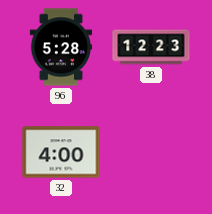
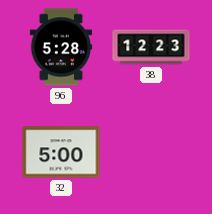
32: 4:00 -> 5:00 (61, 152)
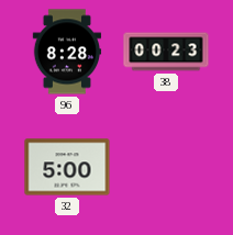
96: 5:28 -> 8:28 (67, 52)
38: 12:23 -> 00:23 (166, 52)
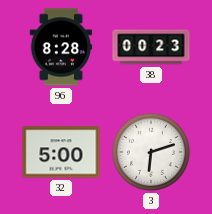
3: none -> 6:12 (151, 152)
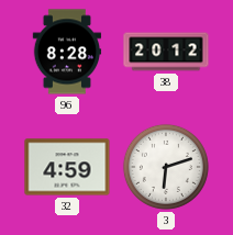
38: 00:23 -> 20:12 (166, 52)
32: 5:00 -> 4:59 (67, 167)
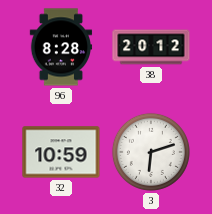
32: 4:59 -> 10:59 (61, 152)
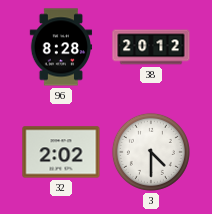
32: 10:59 -> 2:02 (61, 152)
3: 6:12 -> 4:30 (151, 152)
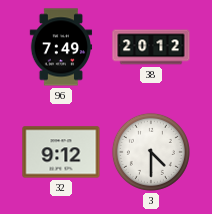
96: 8:28 -> 7:49 (61, 47)
32: 2:02 -> 9:12 (61, 152)
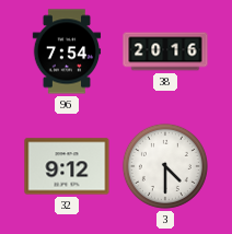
96: 7:49 -> 7:54 (67, 51)
38: 20:12 -> 20:16 (165, 51)
